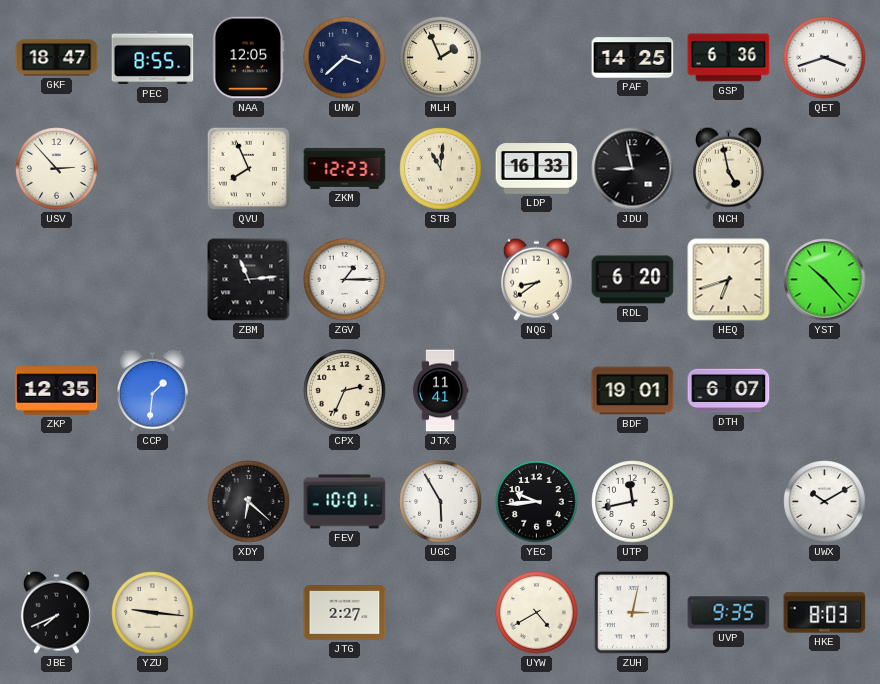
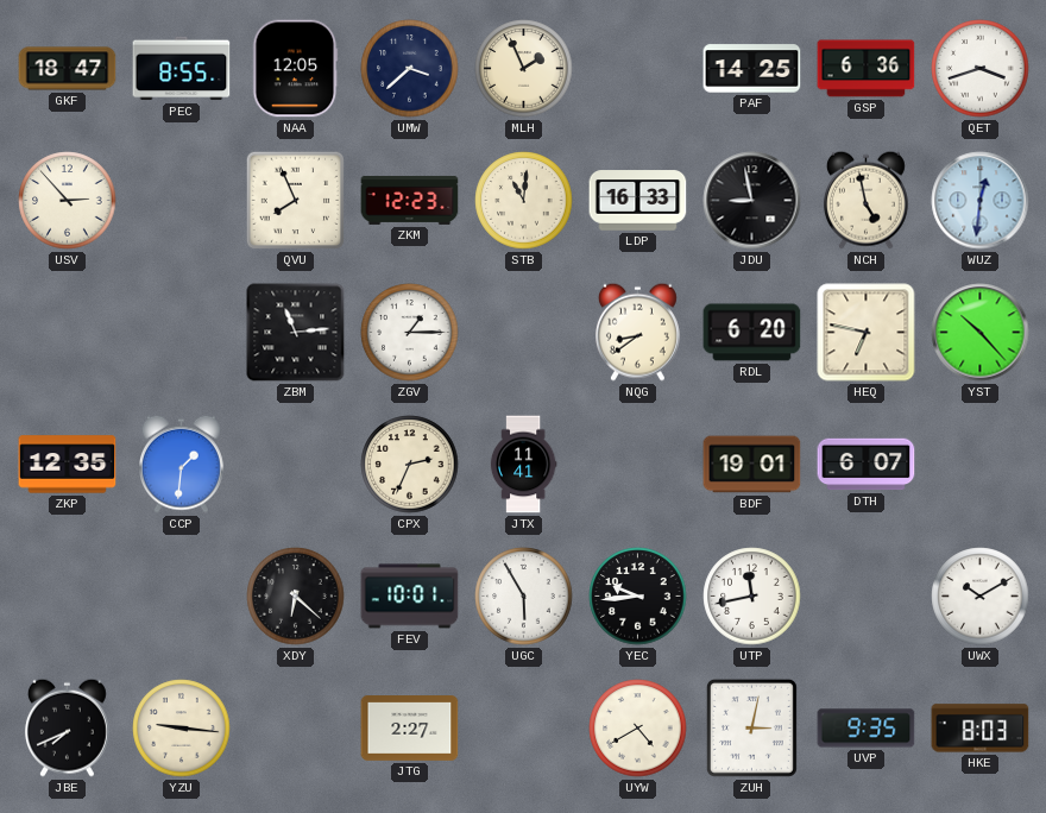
WUZ: none -> 12:31 (981, 201)
HEQ: 6:42 -> 6:47 (867, 333)
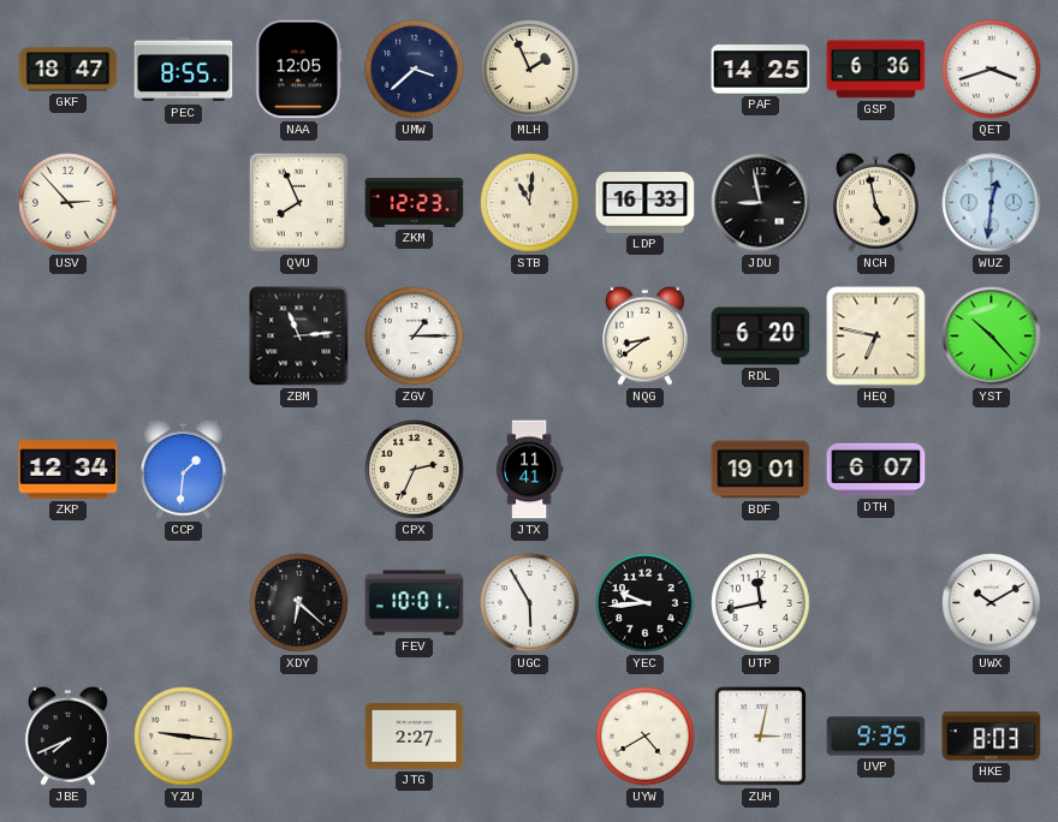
ZKP: 12:35 -> 12:34 (69, 470)
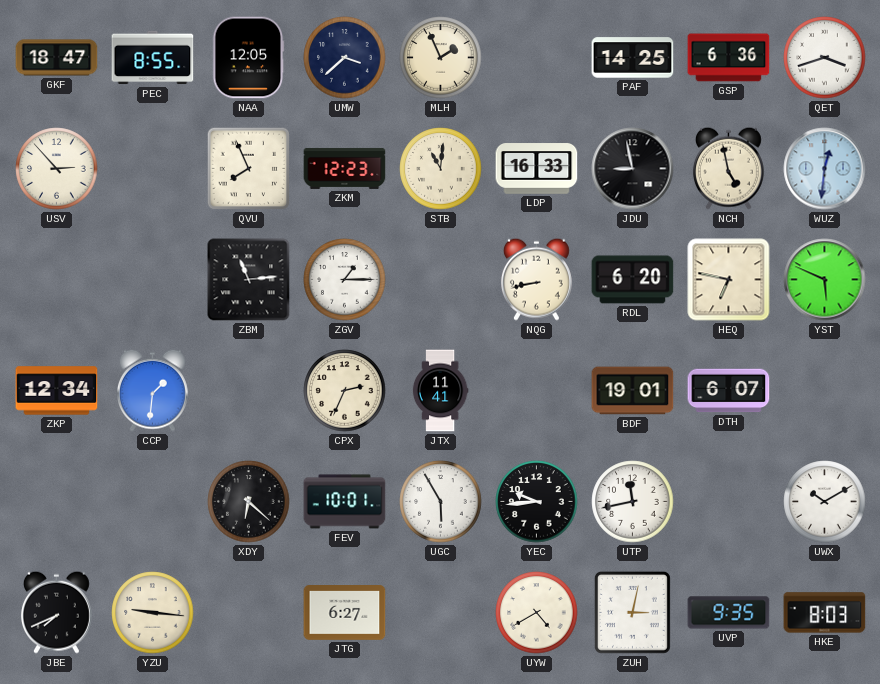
NQG: 8:39 -> 8:43 (536, 279)
YST: 10:23 -> 5:49 (825, 280)
JTG: 2:27 -> 6:27 (345, 613)
